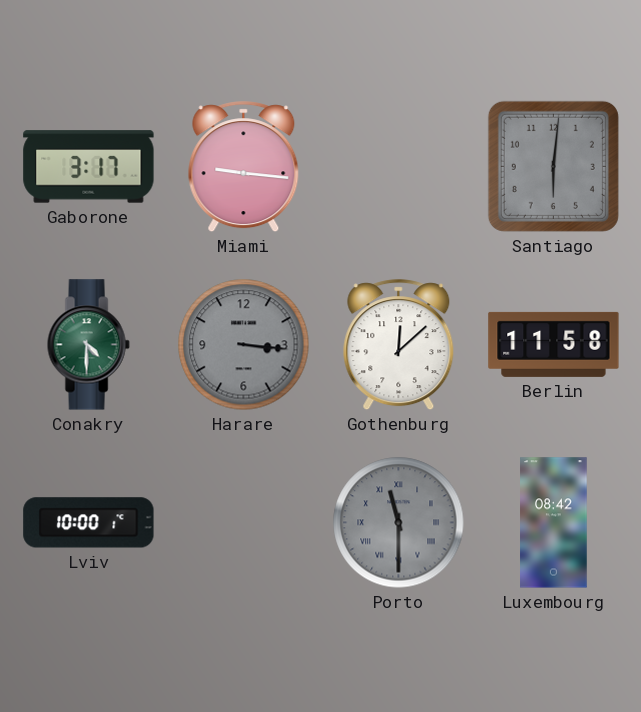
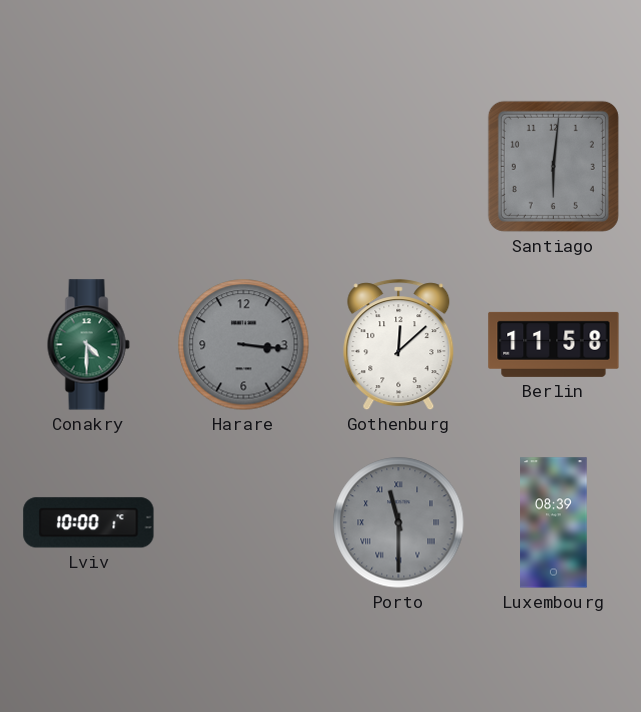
Gaborone: 3:17 -> none (89, 167)
Miami: 9:16 -> none (244, 167)
Luxembourg: 08:42 -> 08:39 (554, 523)
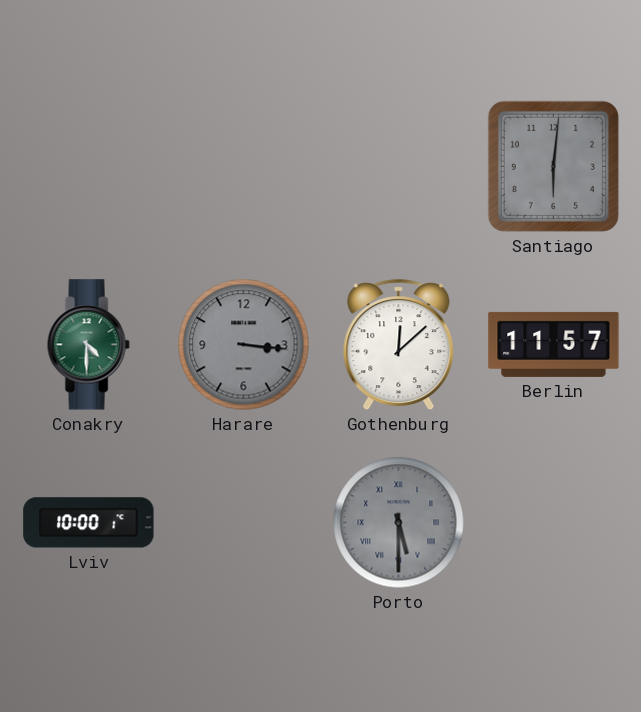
Berlin: 11:58 -> 11:57 (554, 344)
Porto: 11:30 -> 5:30 (399, 523)
Luxembourg: 08:39 -> none (554, 523)
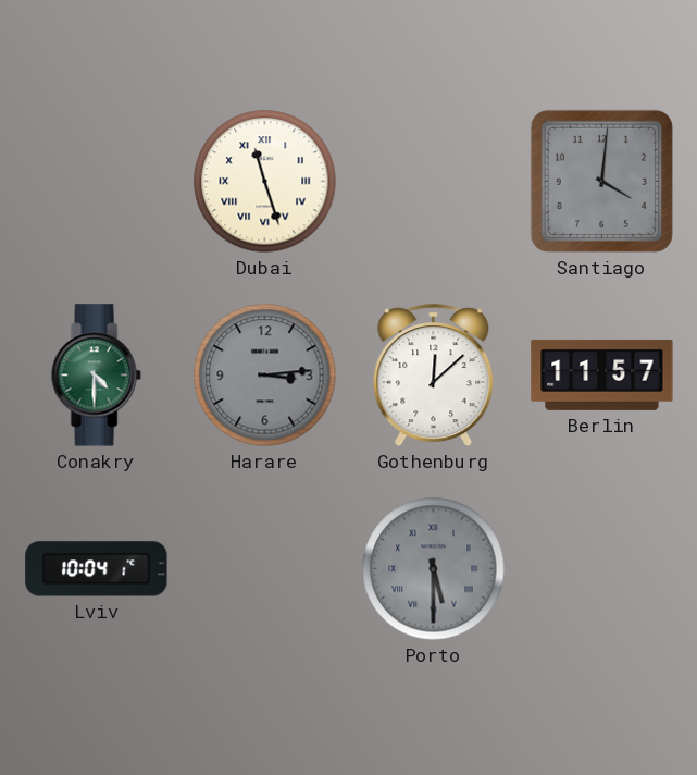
Dubai: none -> 11:27 (265, 182)
Santiago: 6:01 -> 4:01 (601, 181)
Harare: 3:16 -> 3:14 (265, 376)
Lviv: 10:00 -> 10:04 (97, 569)
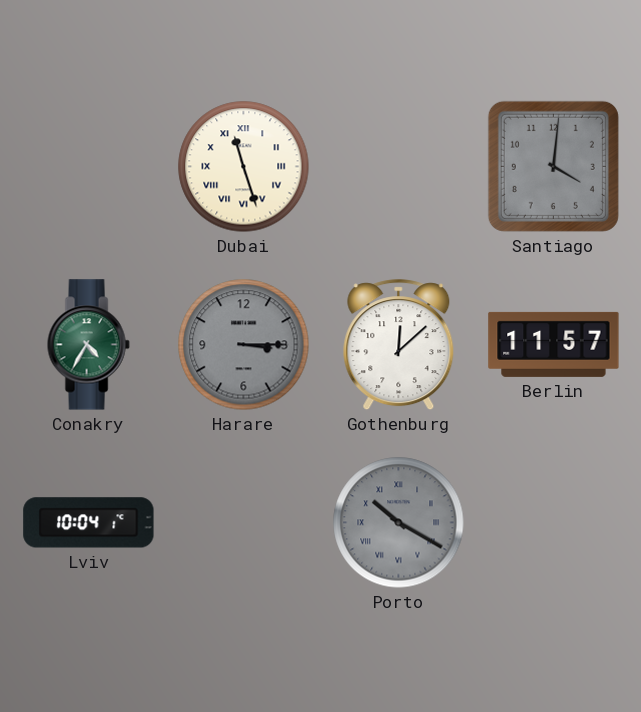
Conakry: 4:30 -> 4:35 (88, 345)
Harare: 3:14 -> 3:15 (244, 345)
Porto: 5:30 -> 10:20 (399, 523)
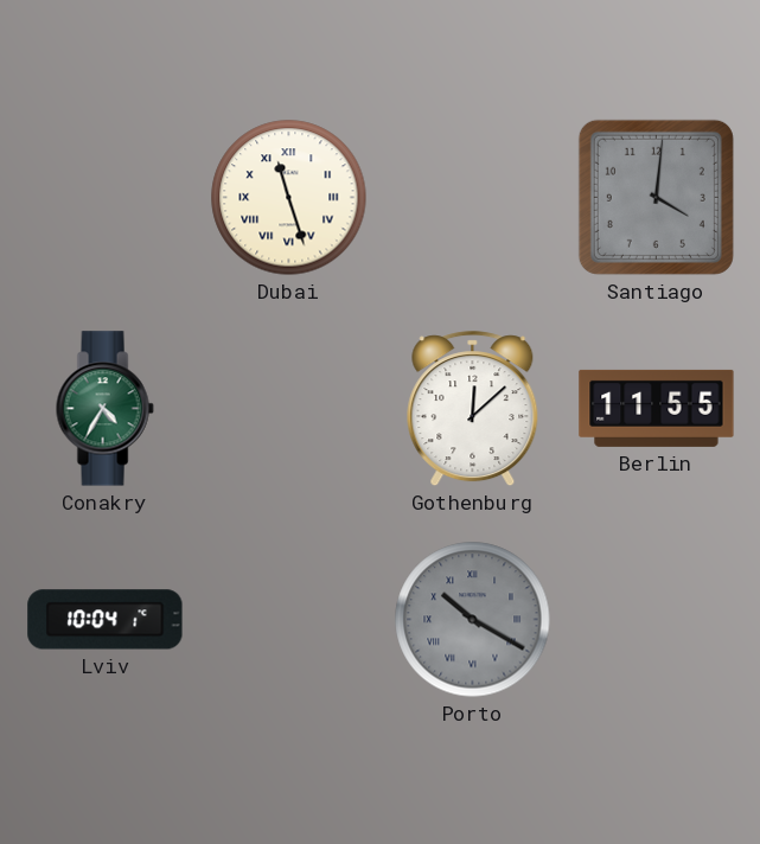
Harare: 3:15 -> none (244, 345)
Berlin: 11:57 -> 11:55 (657, 408)
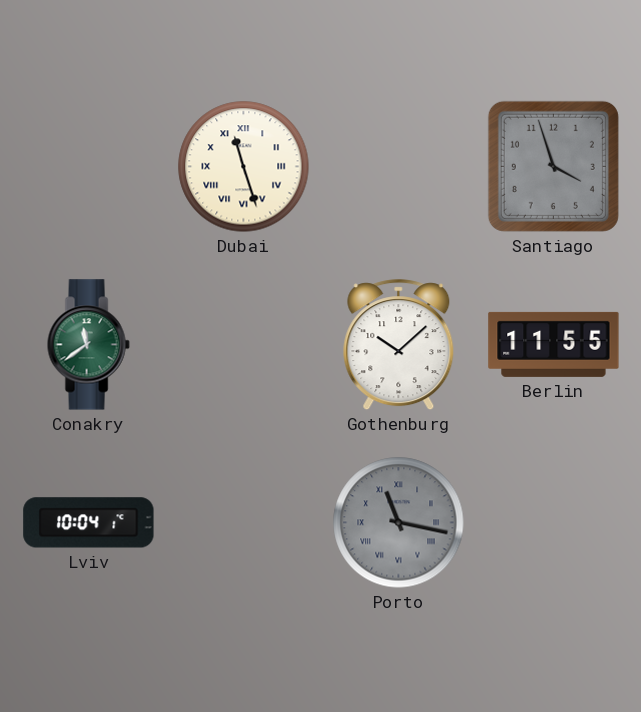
Santiago: 4:01 -> 3:57 (553, 166)
Conakry: 4:35 -> 11:39 (88, 345)
Gothenburg: 12:08 -> 10:08 (399, 345)
Porto: 10:20 -> 11:17 (399, 523)
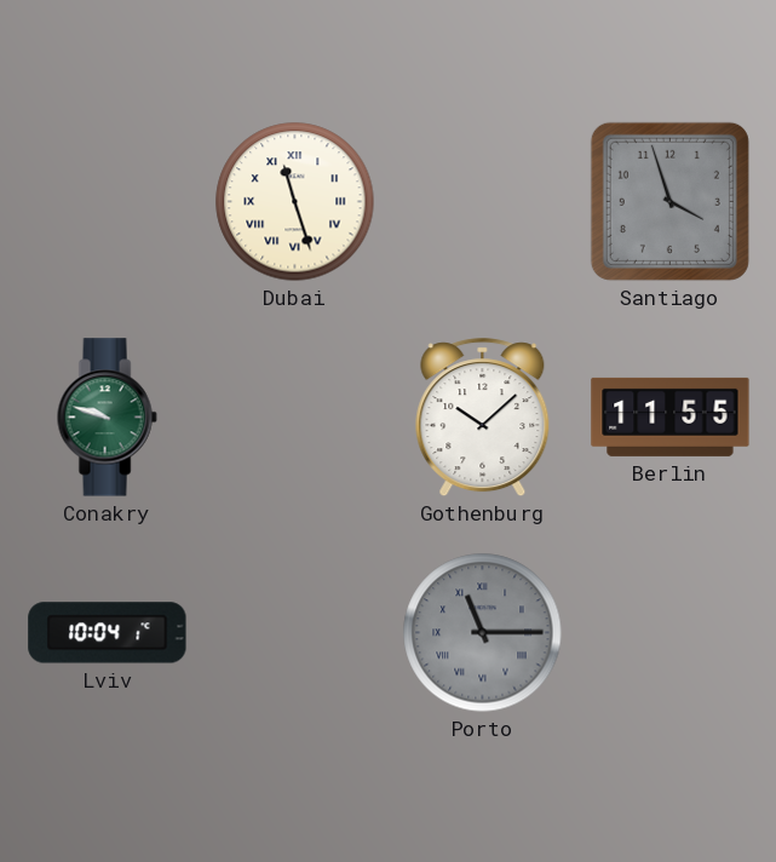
Conakry: 11:39 -> 9:48 (107, 418)
Porto: 11:17 -> 11:15 (483, 633)
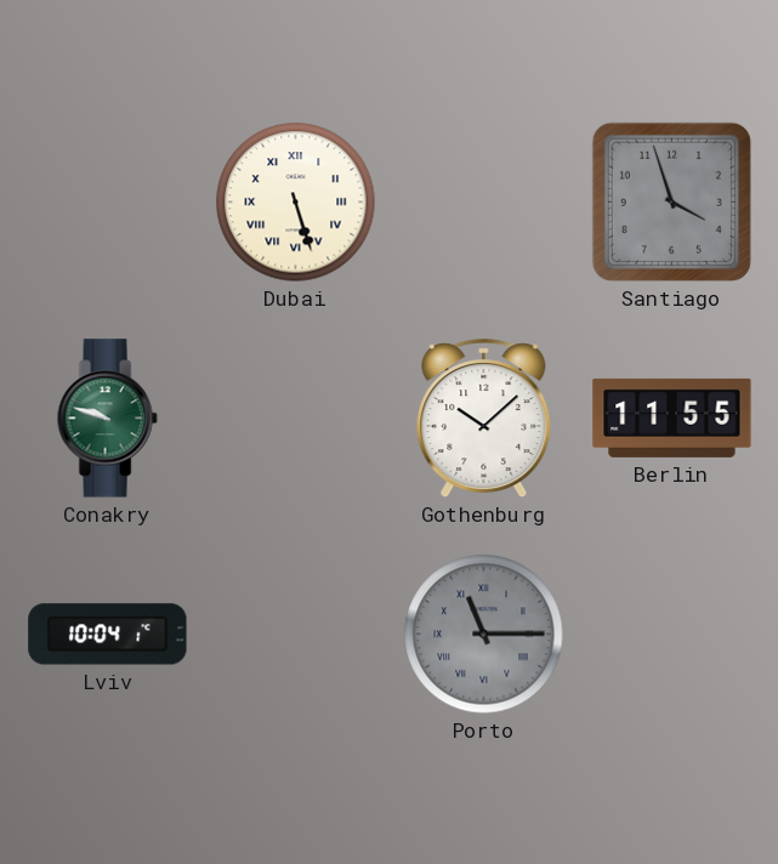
Dubai: 11:27 -> 5:27 (296, 203)
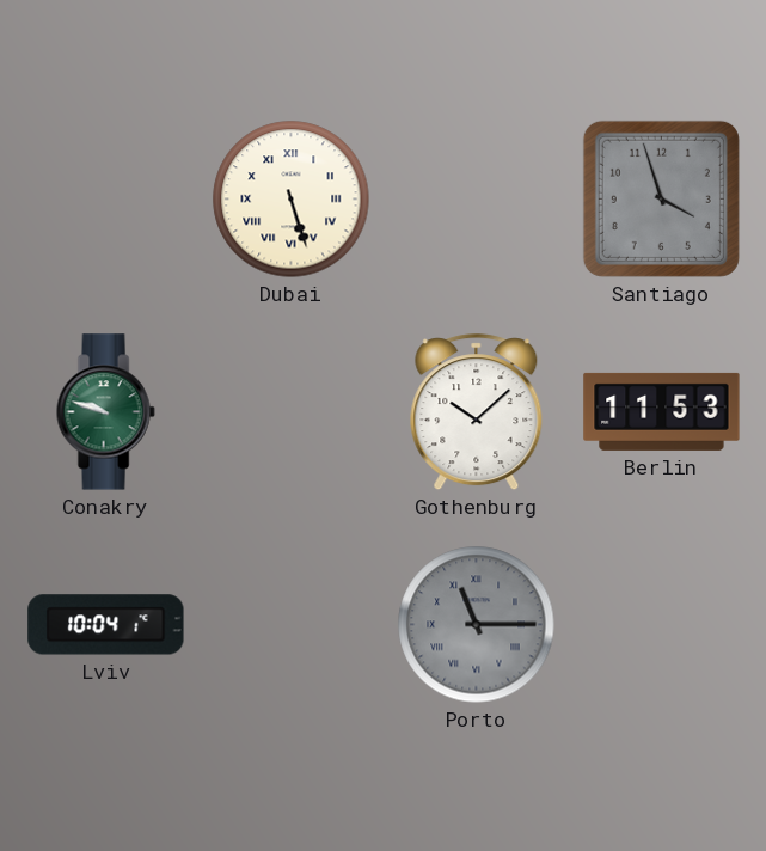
Berlin: 11:55 -> 11:53 (662, 411)
